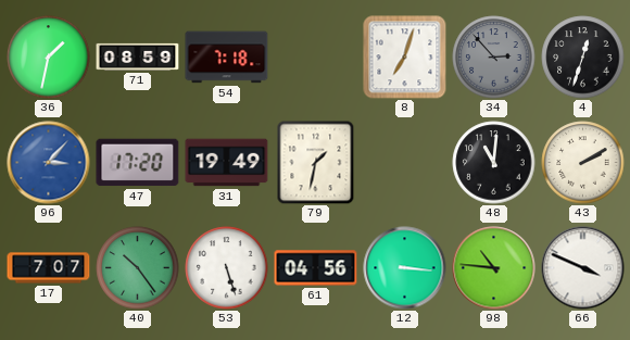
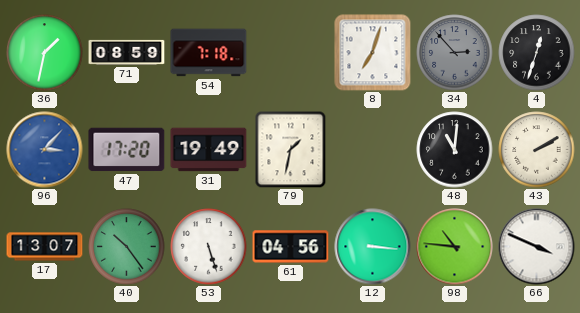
17: 7:07 -> 13:07 (45, 247)
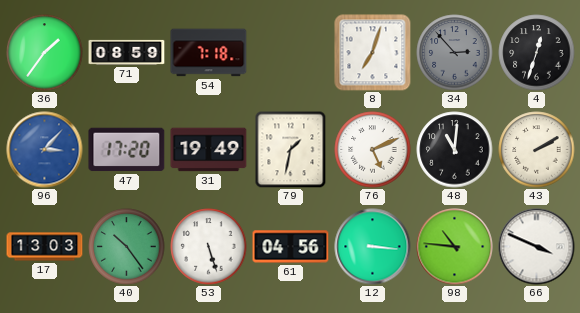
36: 1:32 -> 1:36 (45, 53)
76: none -> 5:11 (373, 150)
17: 13:07 -> 13:03 (45, 247)
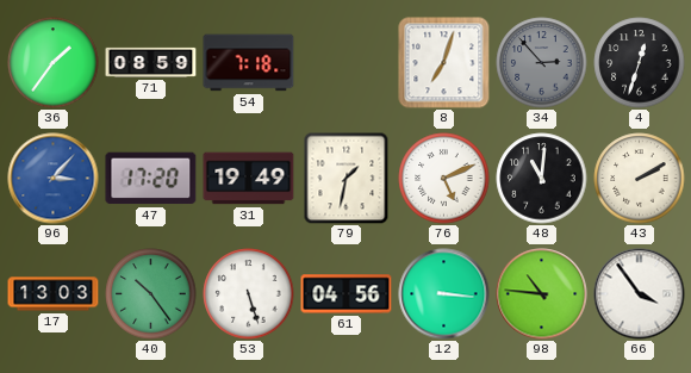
66: 3:49 -> 3:54 (640, 294)
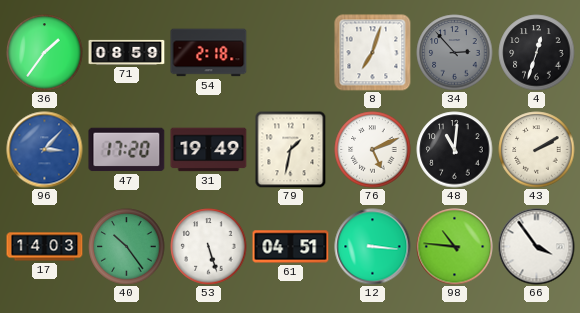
54: 7:18 -> 2:18 (209, 53)
17: 13:03 -> 14:03 (45, 247)
61: 04:56 -> 04:51 (291, 247)
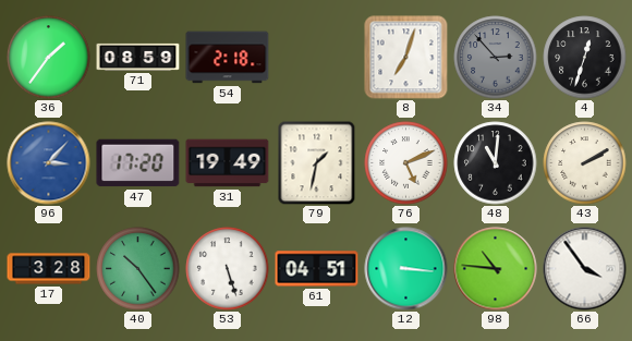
17: 14:03 -> 3:28 (49, 269)
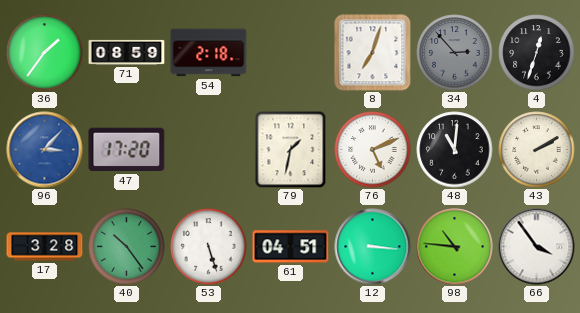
31: 19:49 -> none (228, 163)
